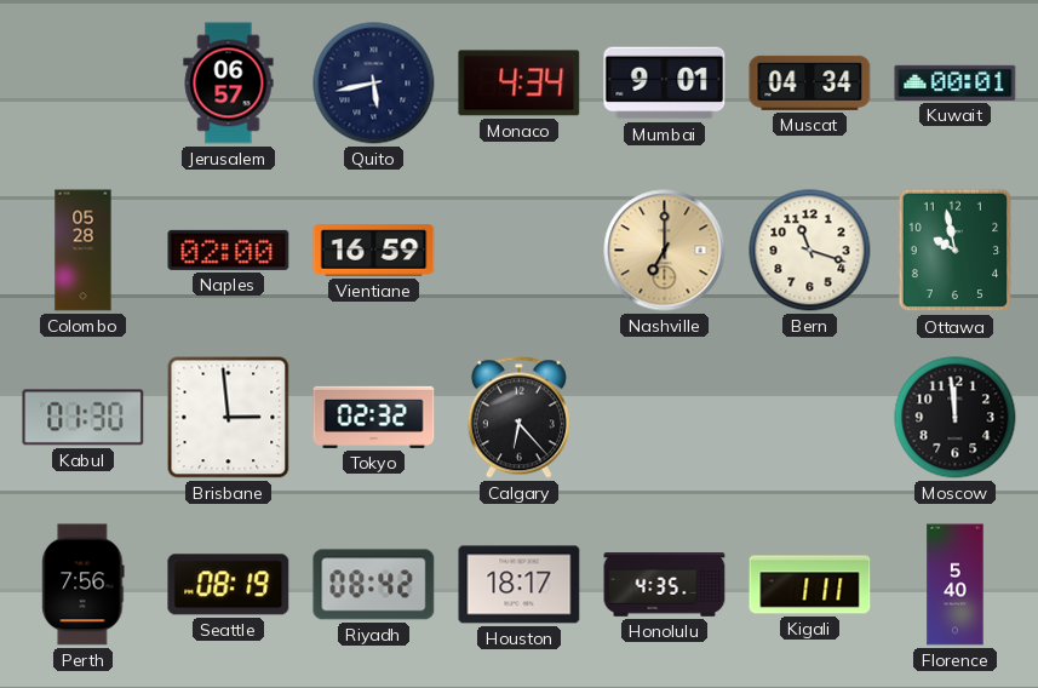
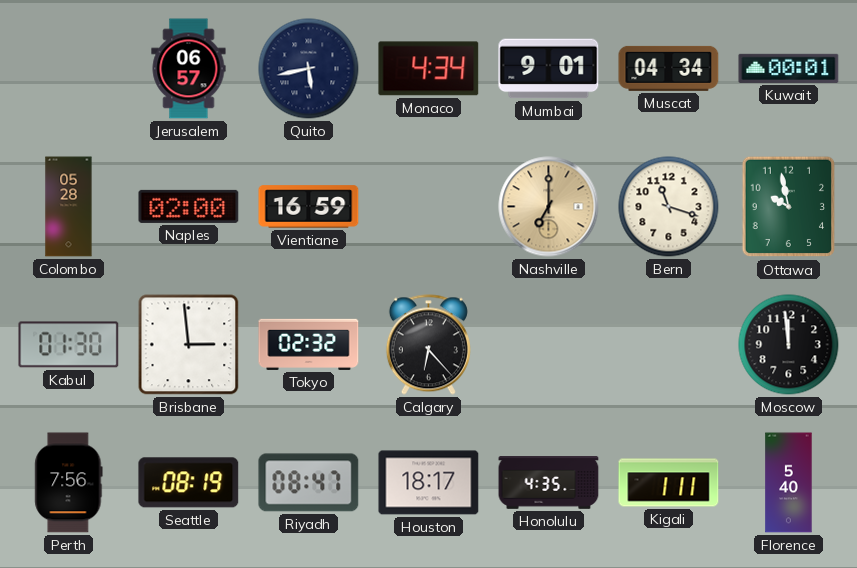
Riyadh: 08:42 -> 08:47 (309, 483)
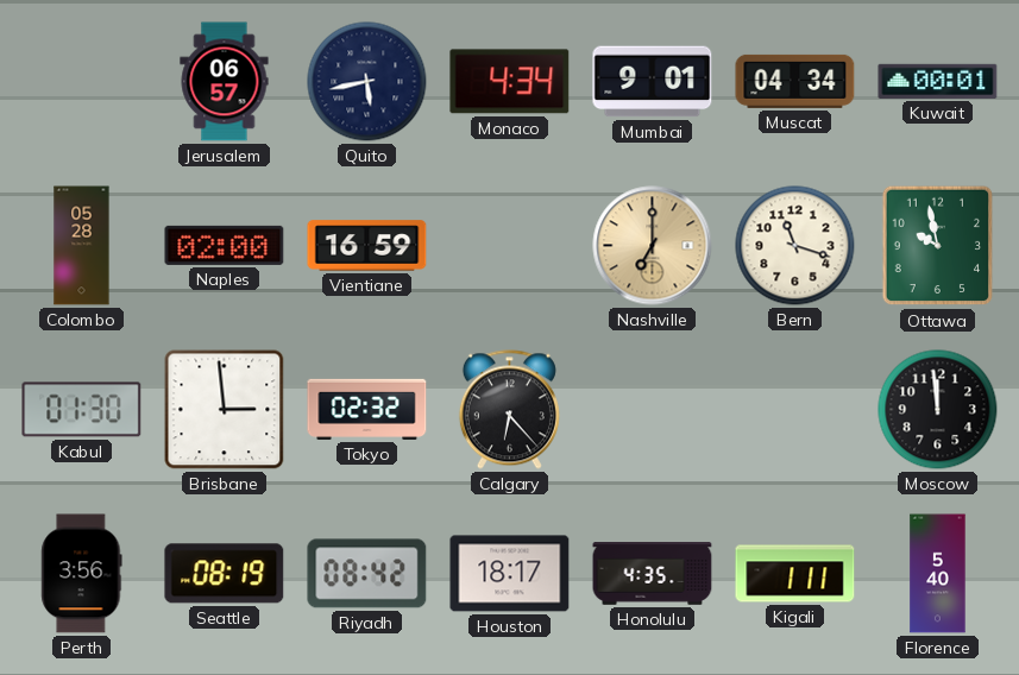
Perth: 7:56 -> 3:56 (82, 574)
Riyadh: 08:47 -> 08:42 (367, 574)
